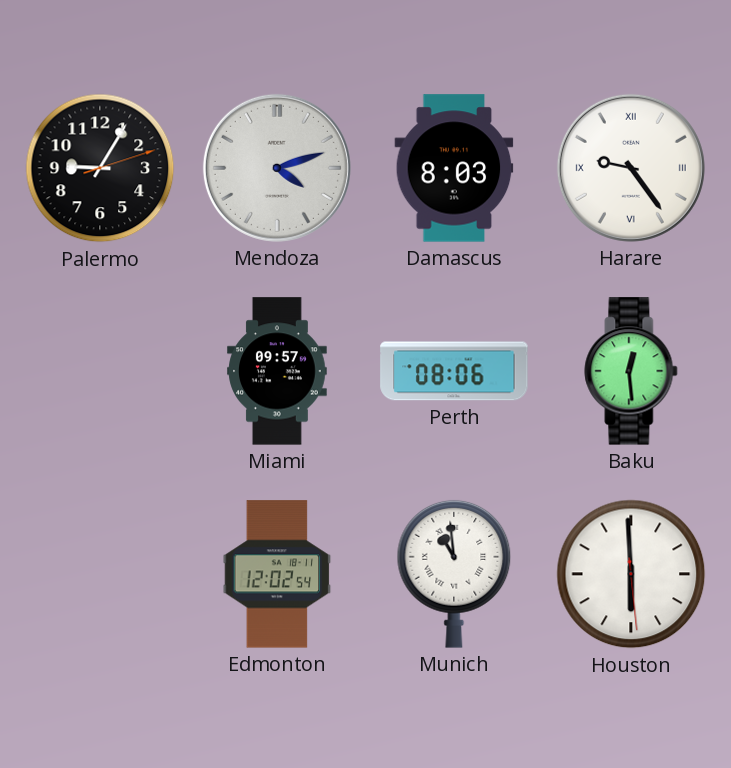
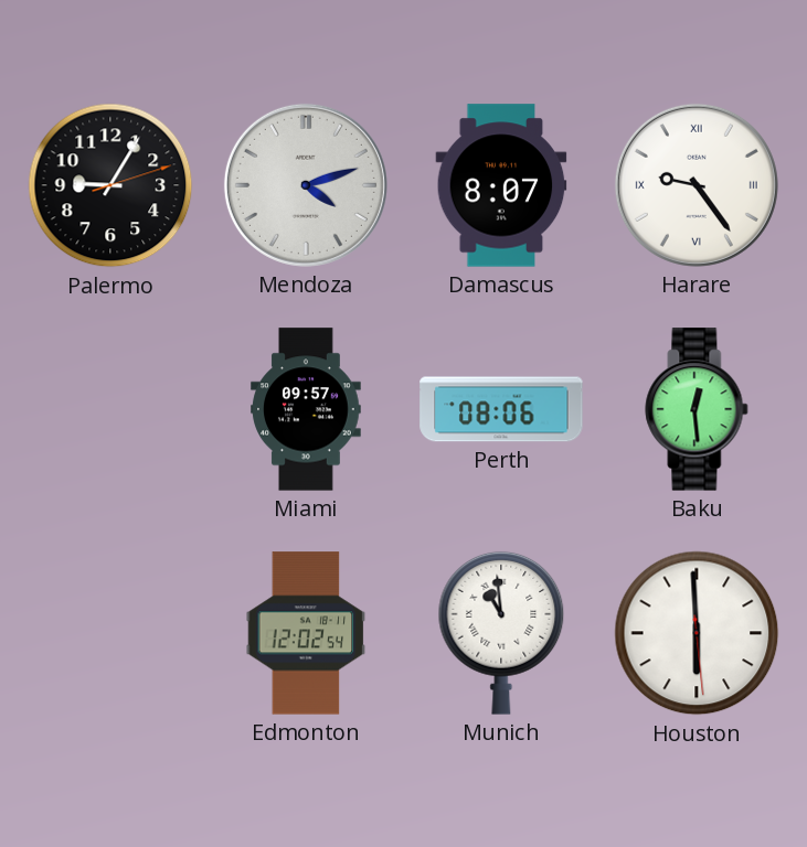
Damascus: 8:03 -> 8:07 (501, 185)
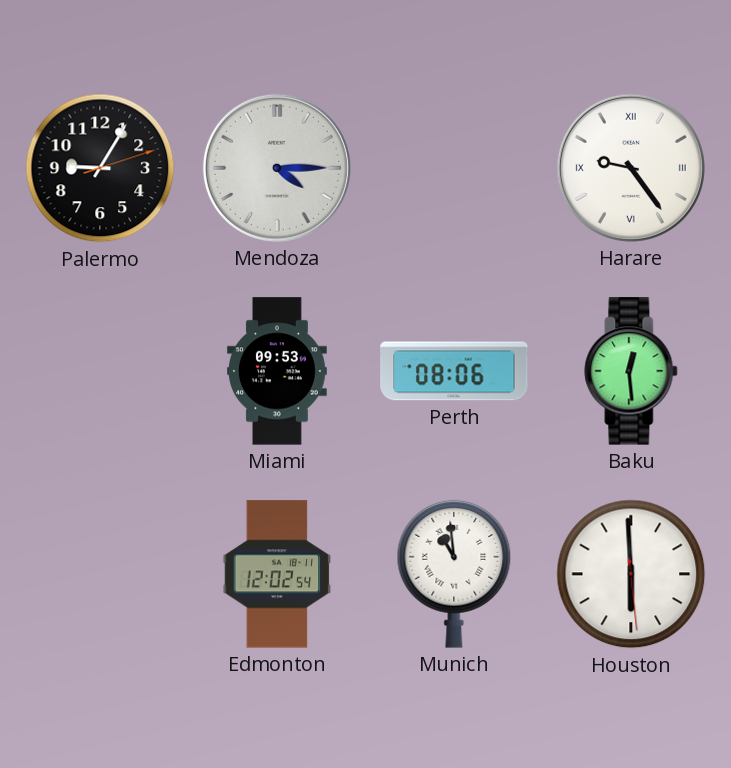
Mendoza: 4:12 -> 4:15 (277, 168)
Damascus: 8:07 -> none (501, 185)
Miami: 09:57 -> 09:53 (277, 371)
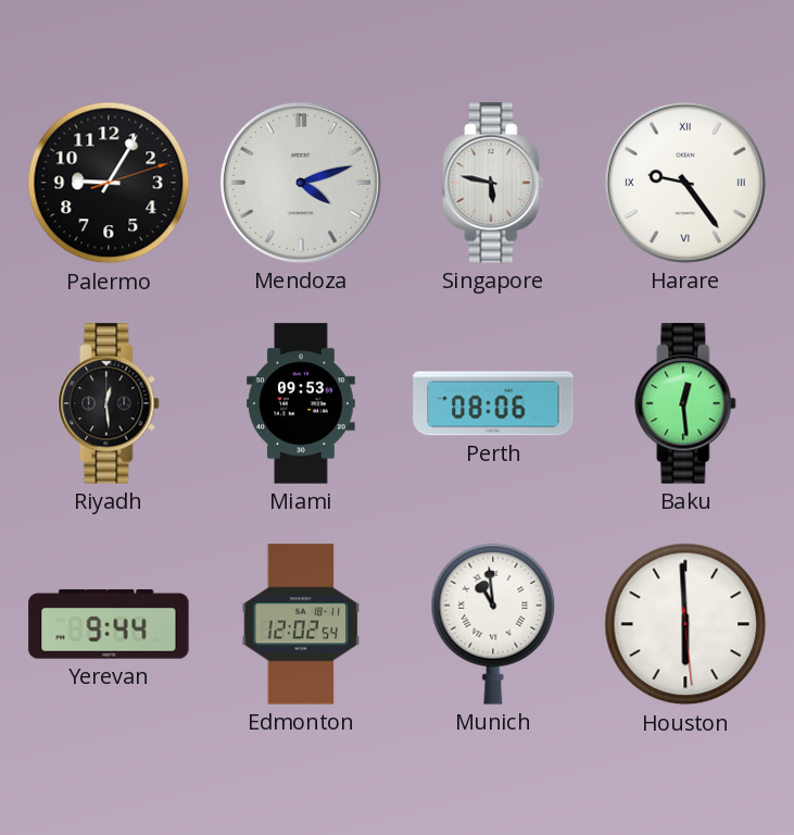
Mendoza: 4:15 -> 4:12 (301, 183)
Singapore: none -> 5:47 (493, 183)
Riyadh: none -> 12:29 (109, 403)
Yerevan: none -> 9:44 (109, 624)
